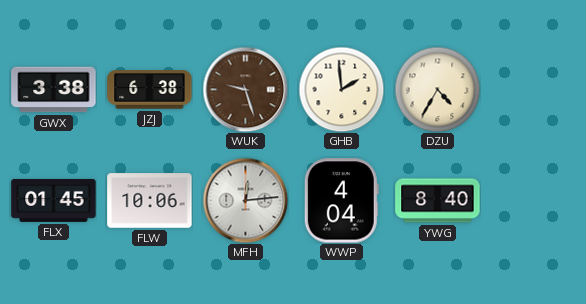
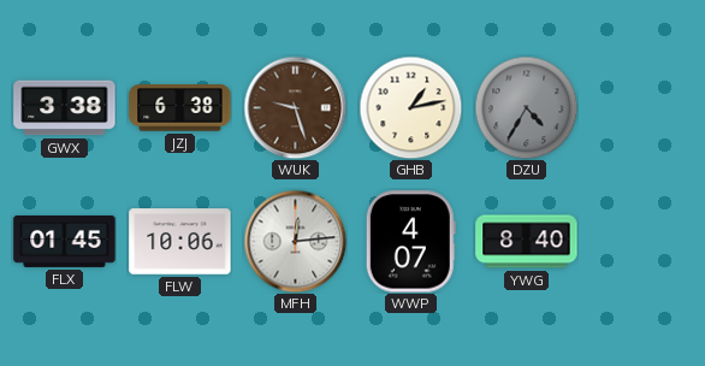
GHB: 1:59 -> 1:13 (410, 107)
DZU dial: cream -> grey (526, 107)
WWP: 4:04 -> 4:07 (410, 242)
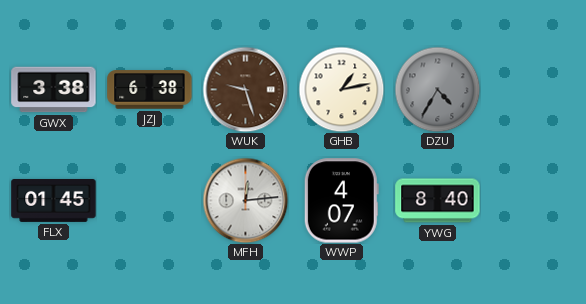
FLW: 10:06 -> none (180, 242)
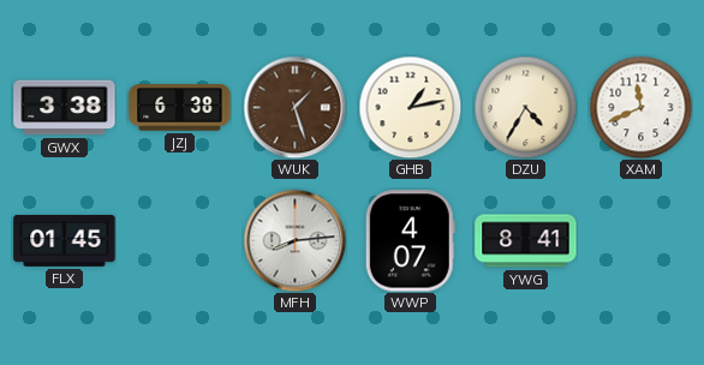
WUK: 9:27 -> 1:27 (294, 107)
DZU dial: grey -> cream (525, 107)
XAM: none -> 11:41 (640, 107)
MFH: 12:14 -> 8:14 (294, 240)
YWG: 8:40 -> 8:41 (526, 241)
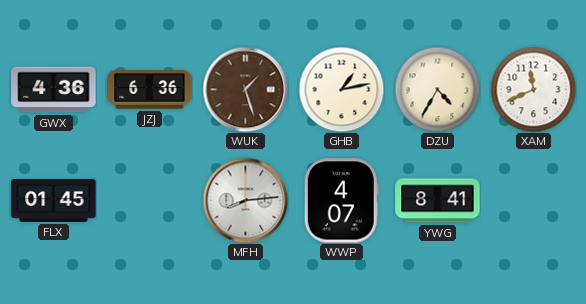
GWX: 3:38 -> 4:36 (54, 90)
JZJ: 6:38 -> 6:36 (150, 90)
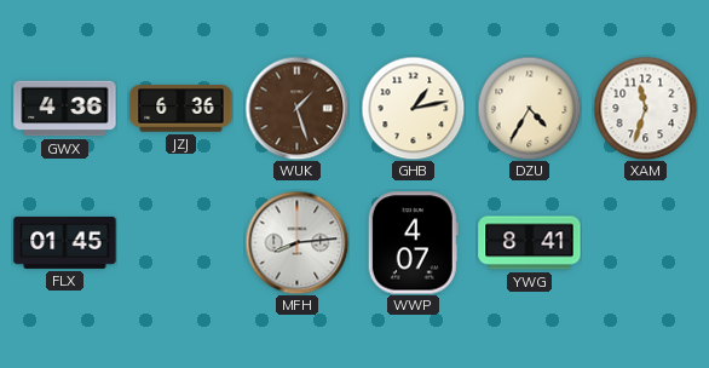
XAM: 11:41 -> 11:33 (645, 108)
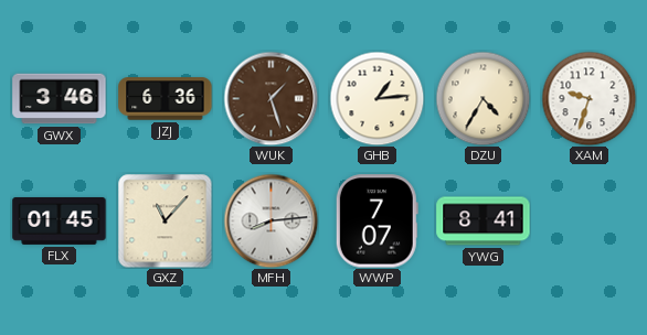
GWX: 4:36 -> 3:46 (60, 99)
GHB: 1:13 -> 1:14 (376, 98)
XAM: 11:33 -> 9:33 (588, 98)
GXZ: none -> 11:07 (165, 220)
WWP: 4:07 -> 7:07 (376, 221)
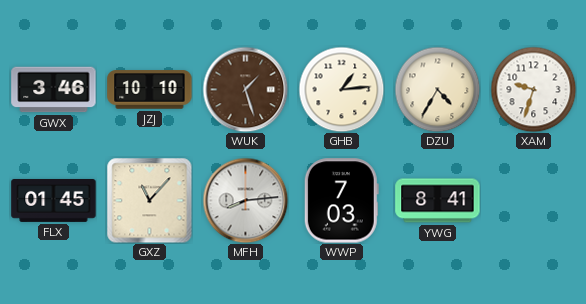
JZJ: 6:36 -> 10:10 (150, 90)
WWP: 7:07 -> 7:03 (341, 201)
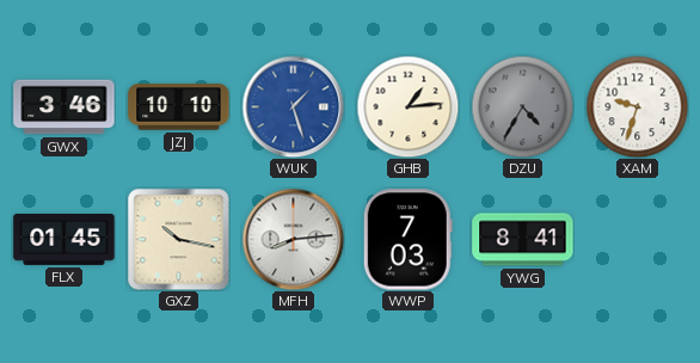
WUK dial: brown -> blue (293, 106)
DZU dial: cream -> grey (522, 106)
GXZ: 11:07 -> 10:17 (178, 239)
